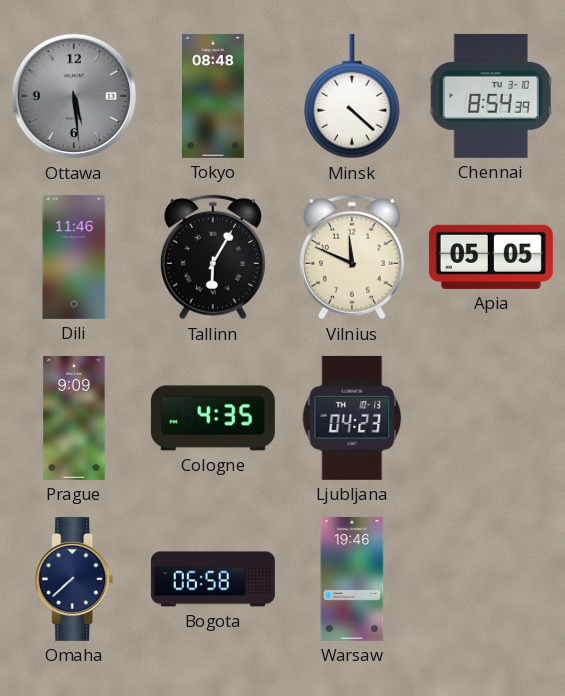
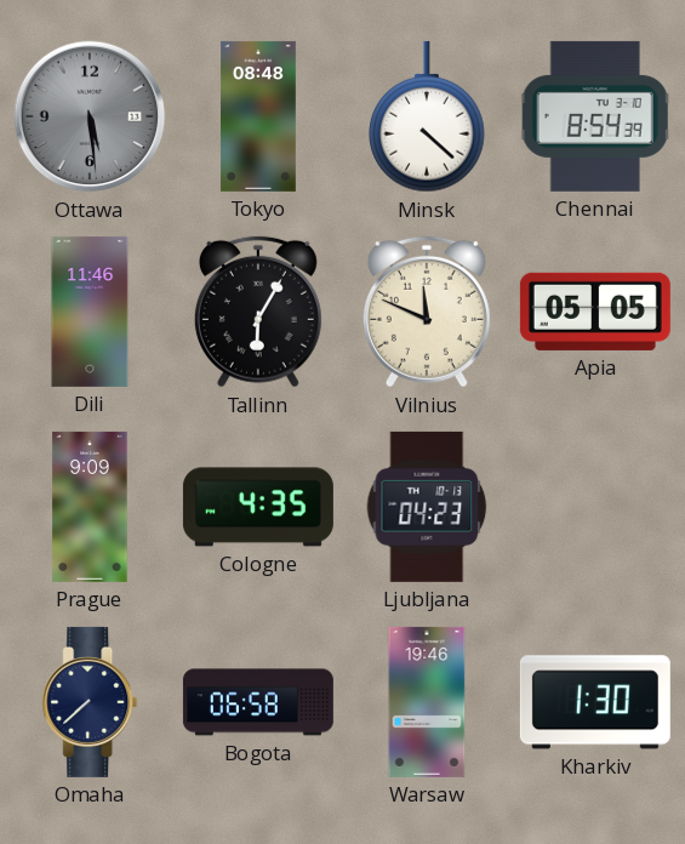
Kharkiv: none -> 1:30 (595, 702)
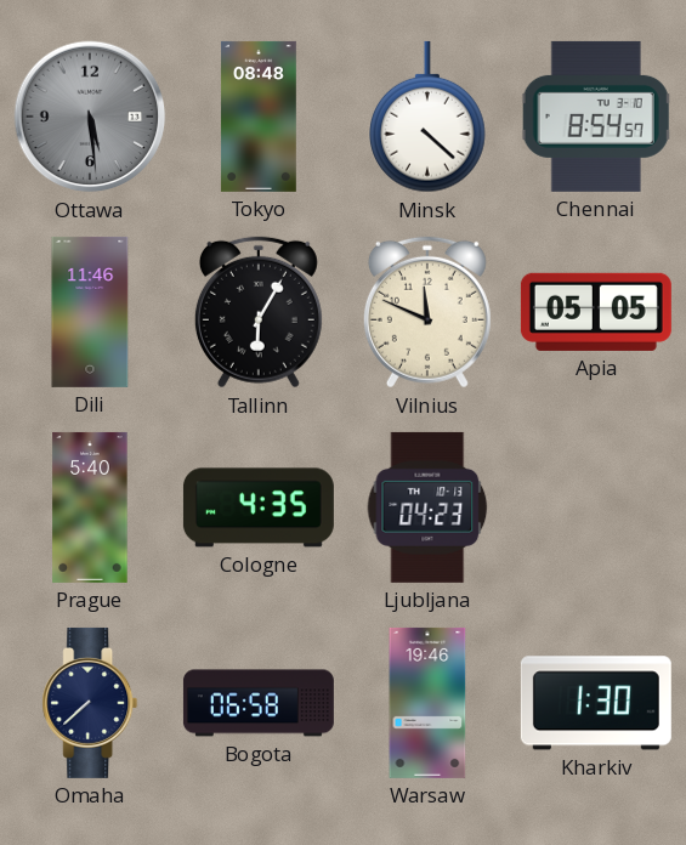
Chennai: 8:54:39 -> 8:54:57 (596, 117)
Prague: 9:09 -> 5:40 (90, 507)
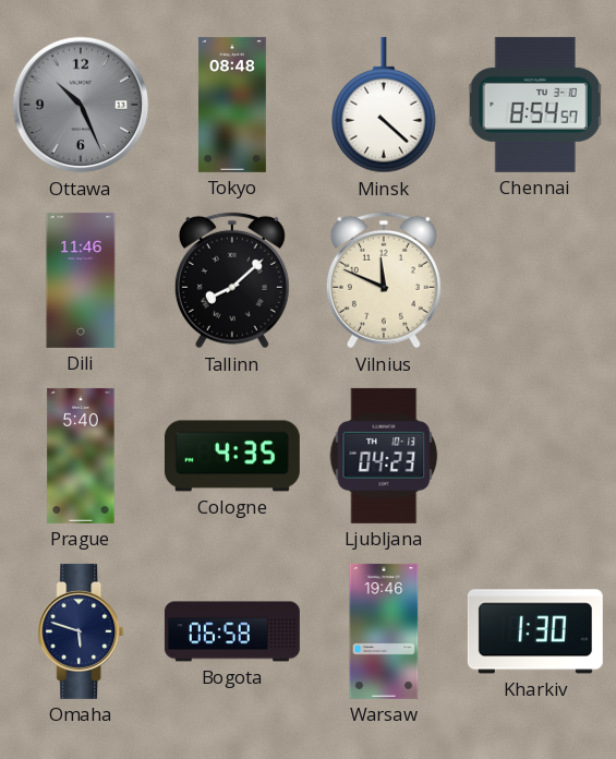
Ottawa: 5:29 -> 10:26 (81, 105)
Tallinn: 6:05 -> 8:08 (232, 280)
Apia: 05:05 -> none (596, 312)
Omaha: 7:38 -> 5:48 (81, 631)
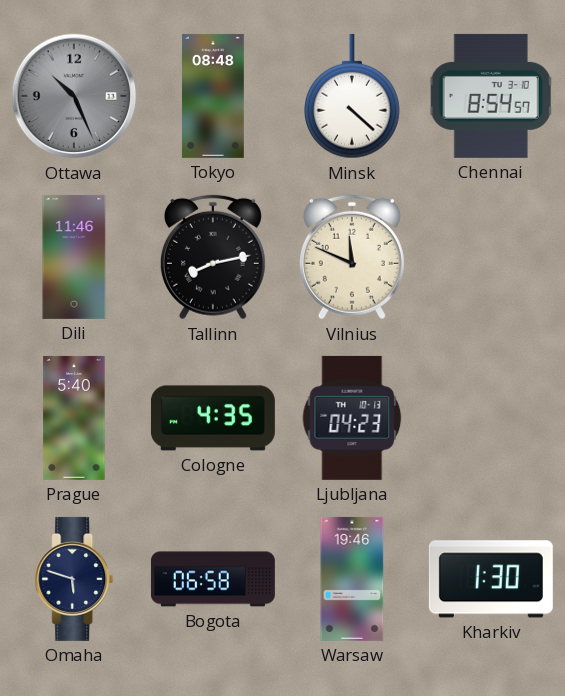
Tallinn: 8:08 -> 8:13 (213, 257)
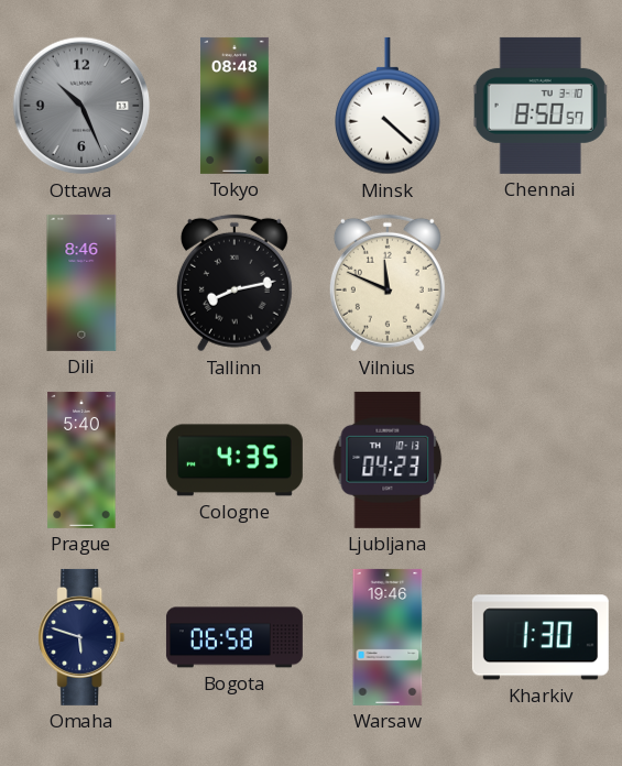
Chennai: 8:54 -> 8:50 (541, 106)
Dili: 11:46 -> 8:46 (81, 283)
